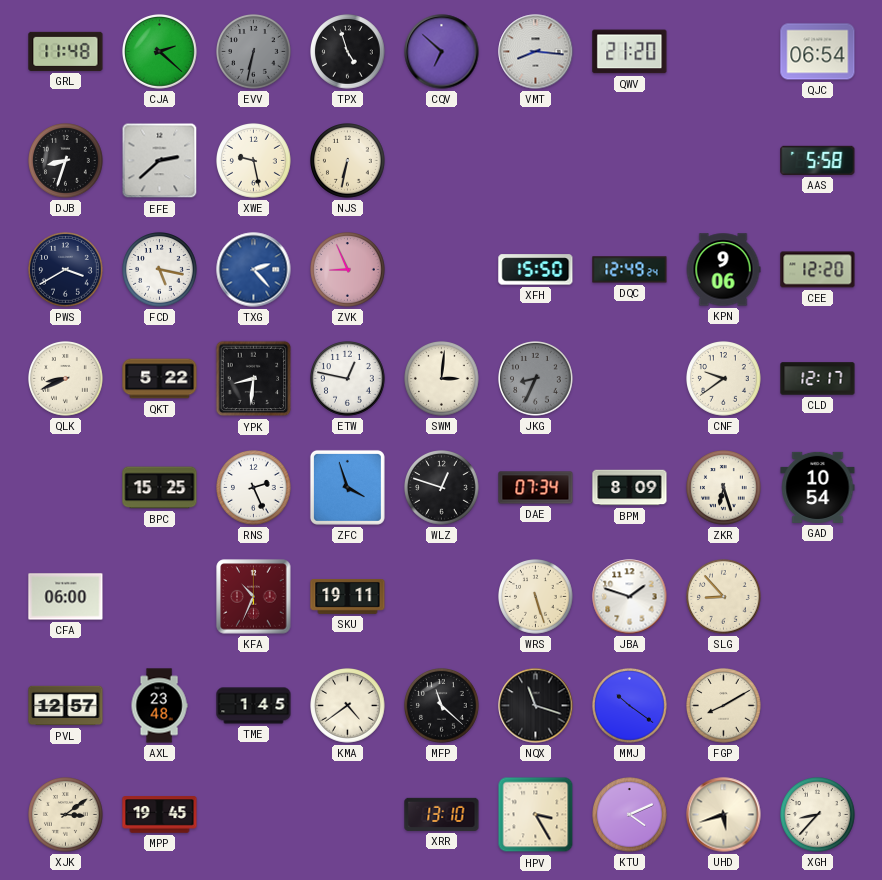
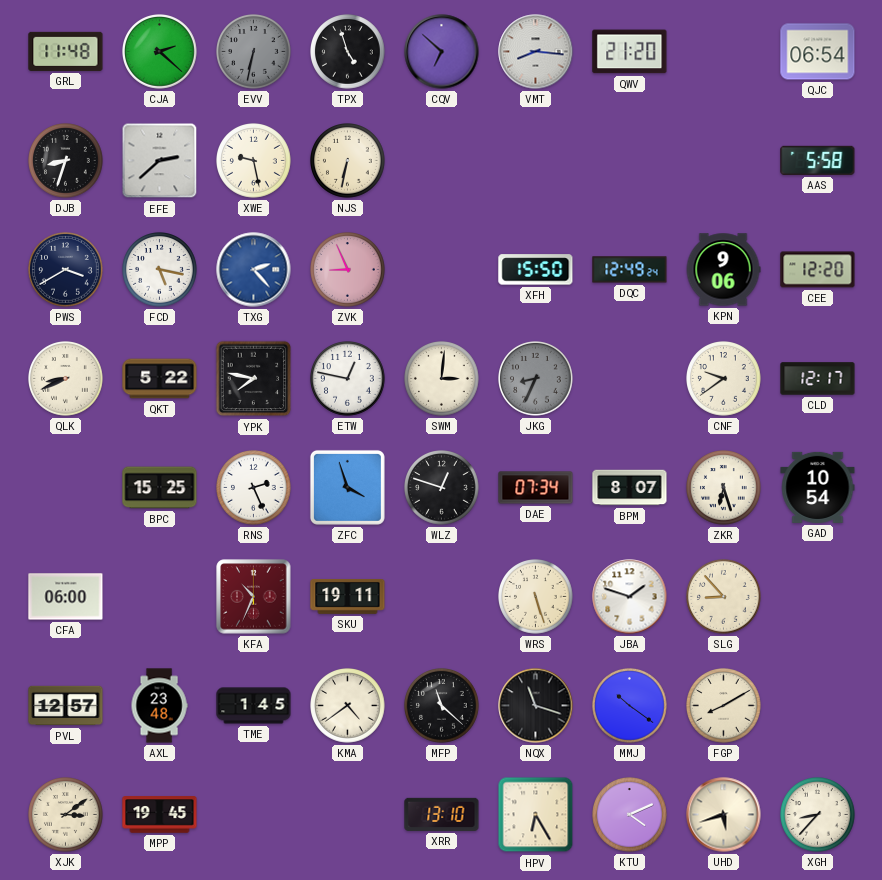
YPK: 8:31 -> 7:47 (254, 379)
BPM: 8:09 -> 8:07 (630, 488)
HPV: 3:25 -> 6:25 (536, 815)
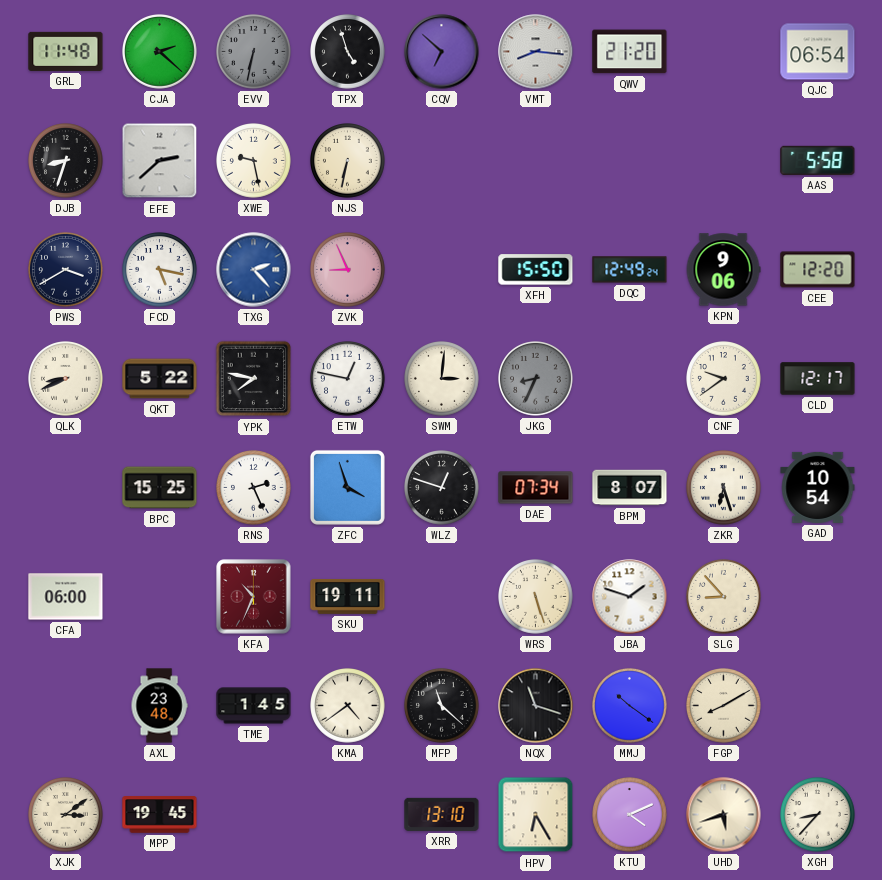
PVL: 12:57 -> none (66, 706)
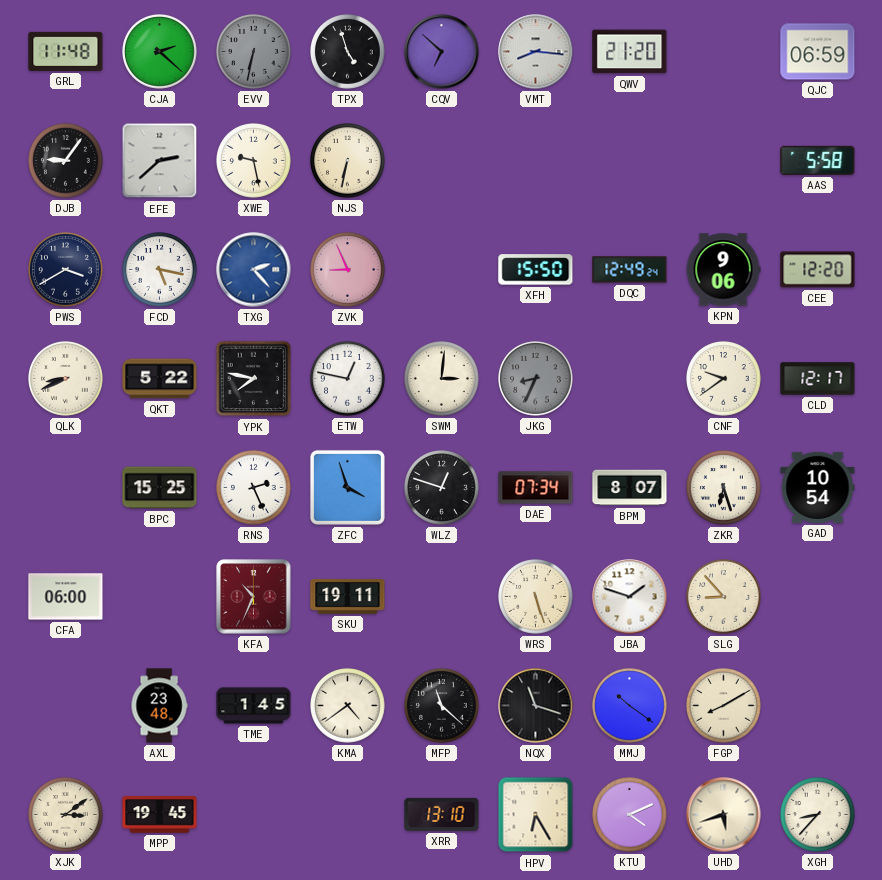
QJC: 06:54 -> 06:59 (818, 52)
DJB: 8:33 -> 9:06 (66, 161)
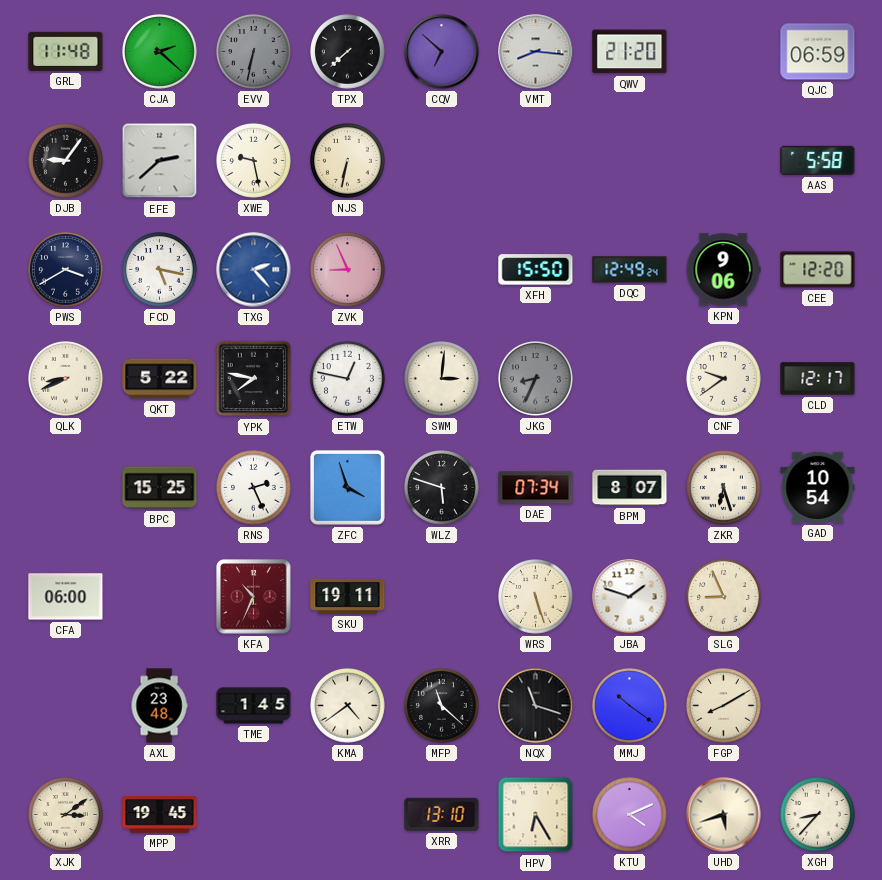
TPX: 4:57 -> 7:38 (348, 52)
WLZ: 12:48 -> 5:48 (442, 488)
SLG: 8:53 -> 8:56 (724, 597)
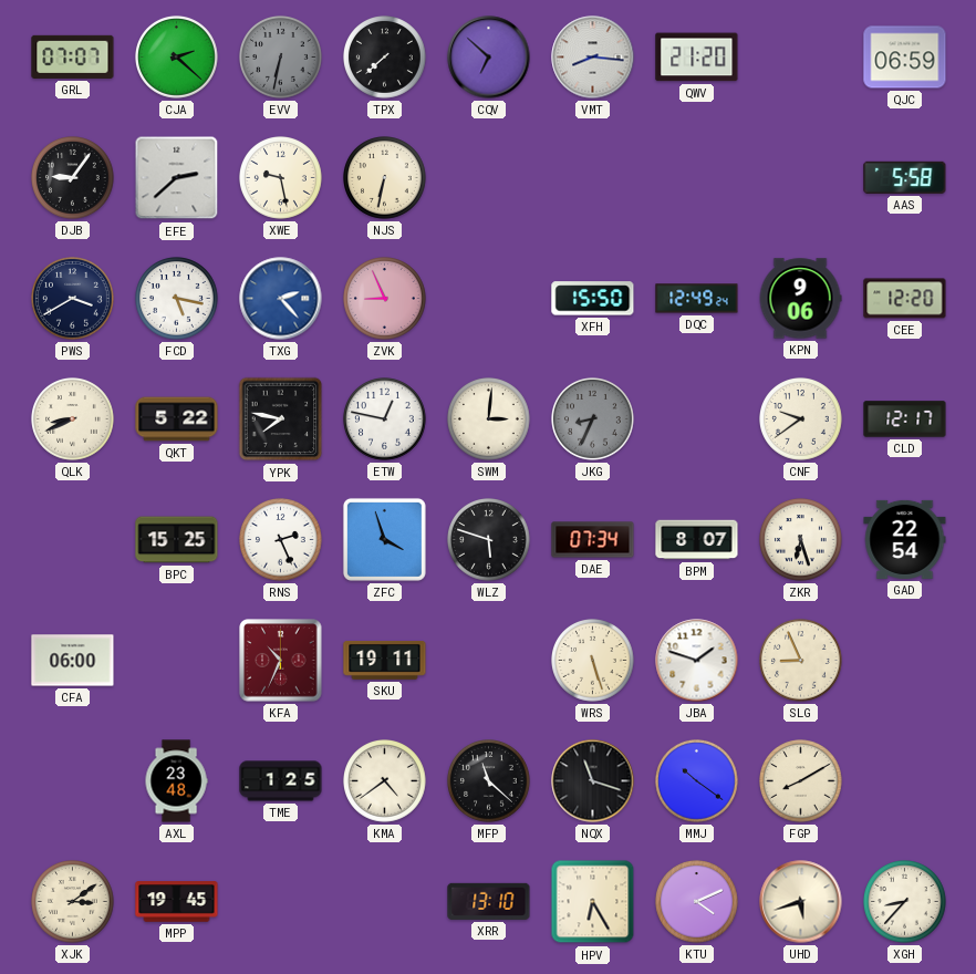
GRL: 11:48 -> 07:07 (73, 56)
GAD: 10:54 -> 22:54 (905, 539)
TME: 1:45 -> 1:25 (281, 781)
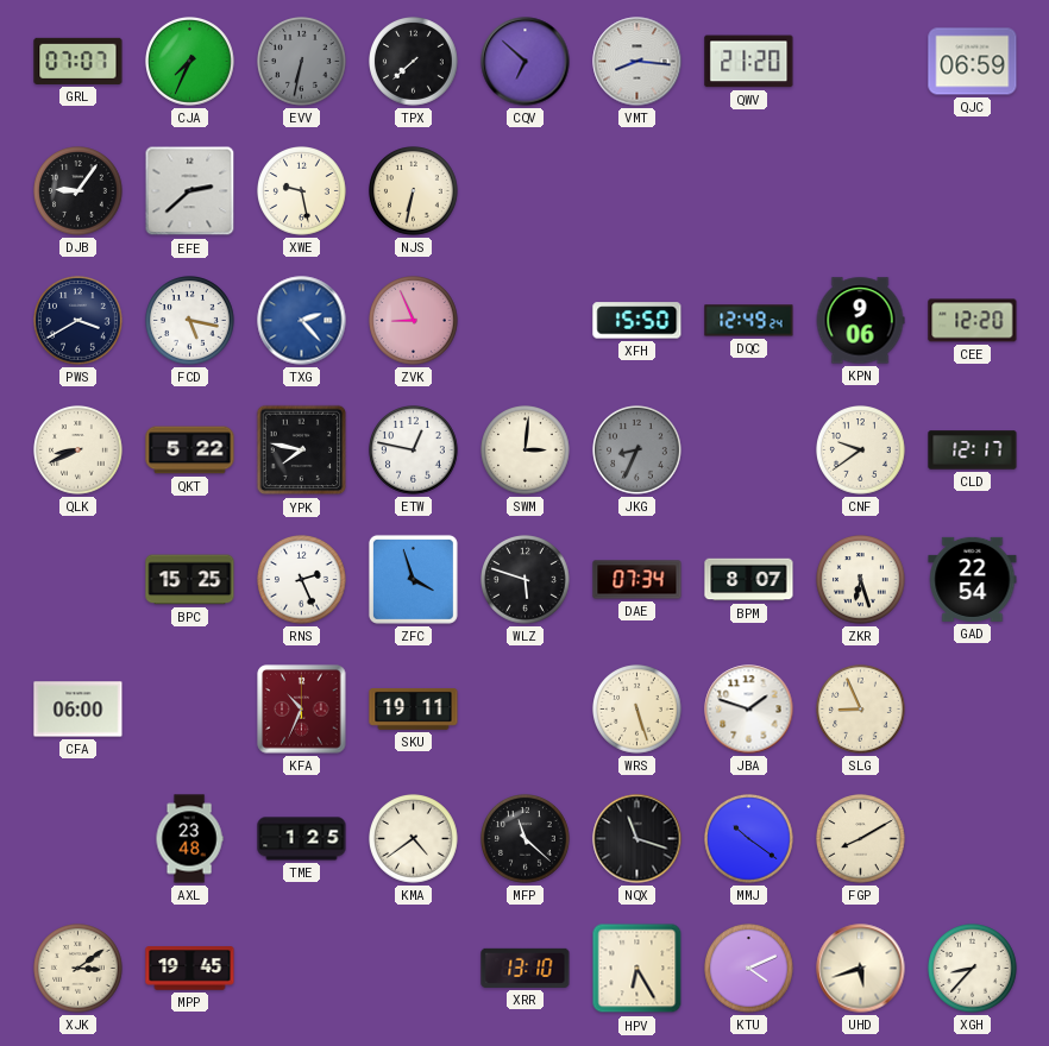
CJA: 2:22 -> 7:34 (190, 62)
AAS: 5:58 -> none (905, 177)
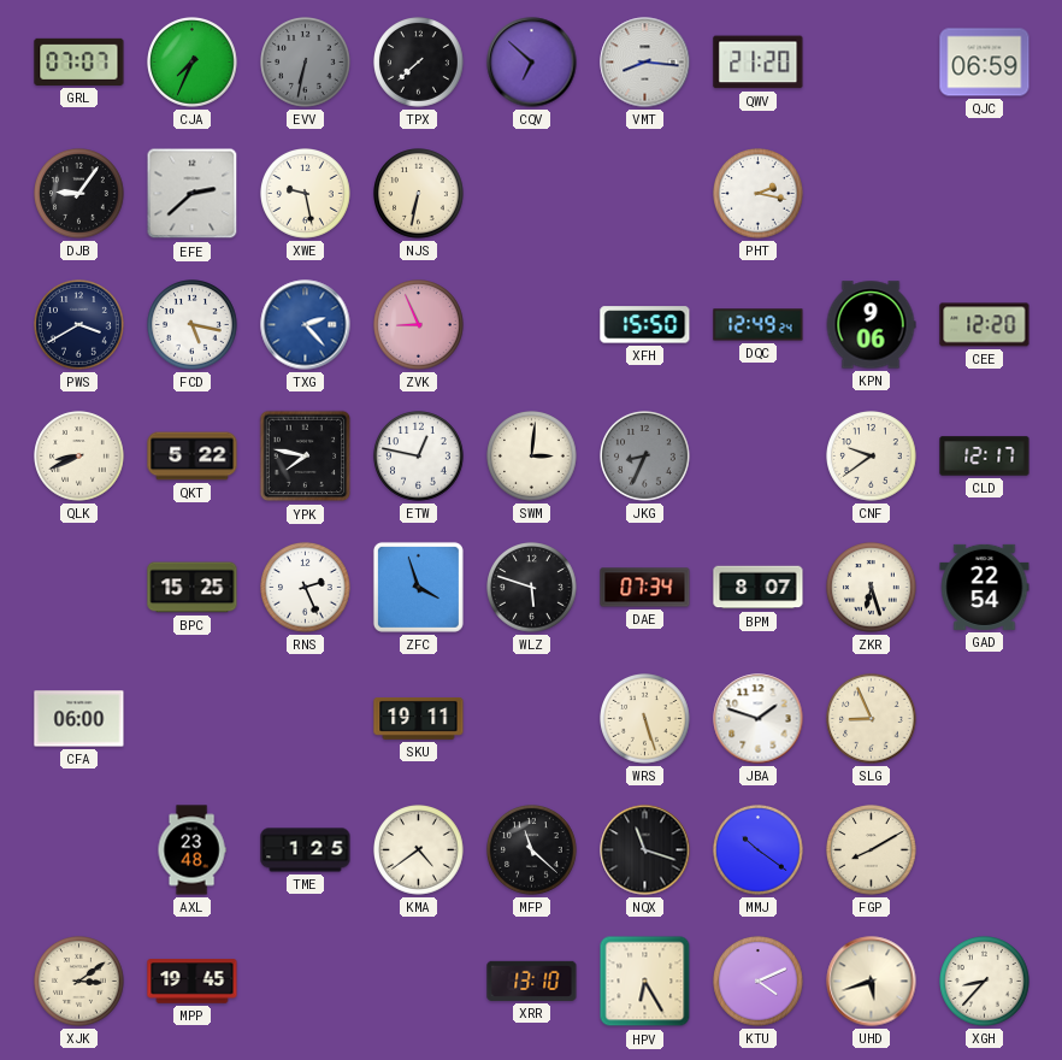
PHT: none -> 2:17 (759, 194)
KFA: 10:34 -> none (302, 710)
